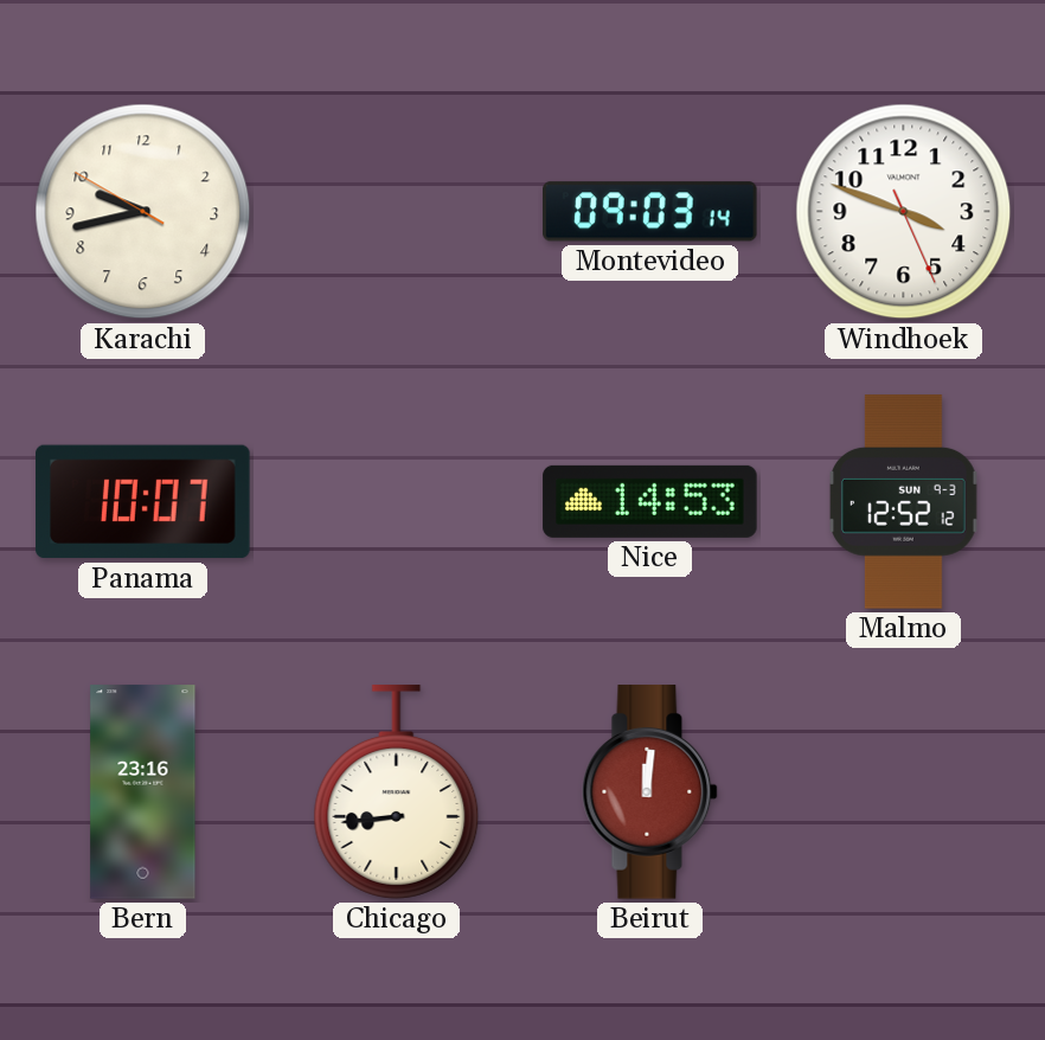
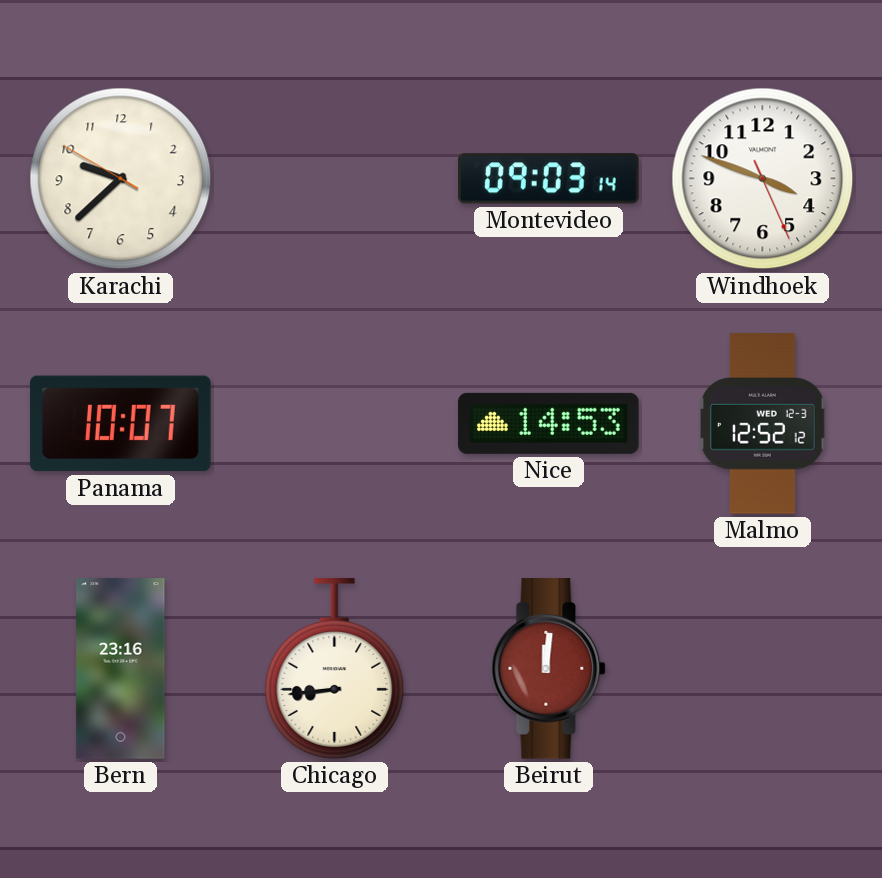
Karachi: 9:42 -> 9:37 (121, 179)
Malmo date: SUN 9-3 -> WED 12-3 (763, 424)
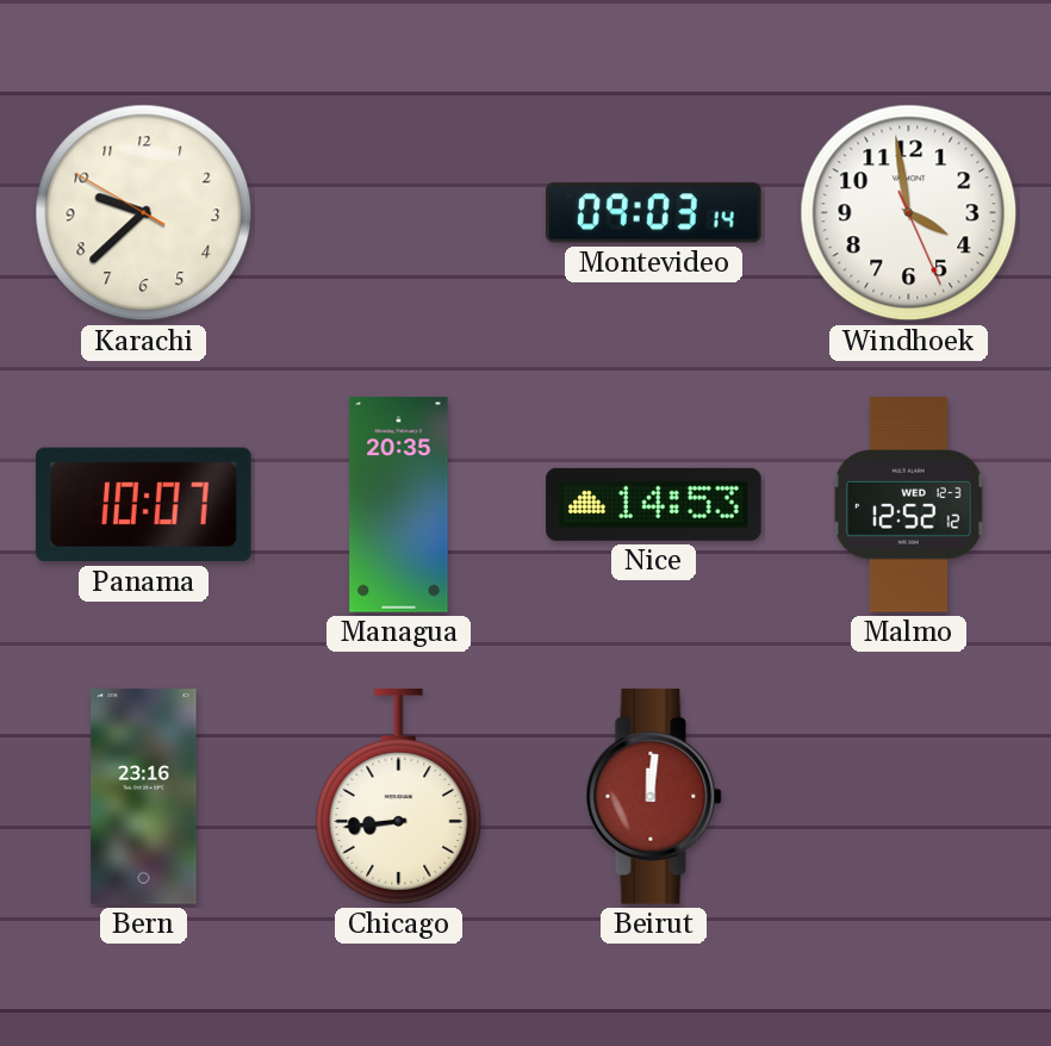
Windhoek: 3:48 -> 3:58 (909, 213)
Managua: none -> 20:35 (399, 505)
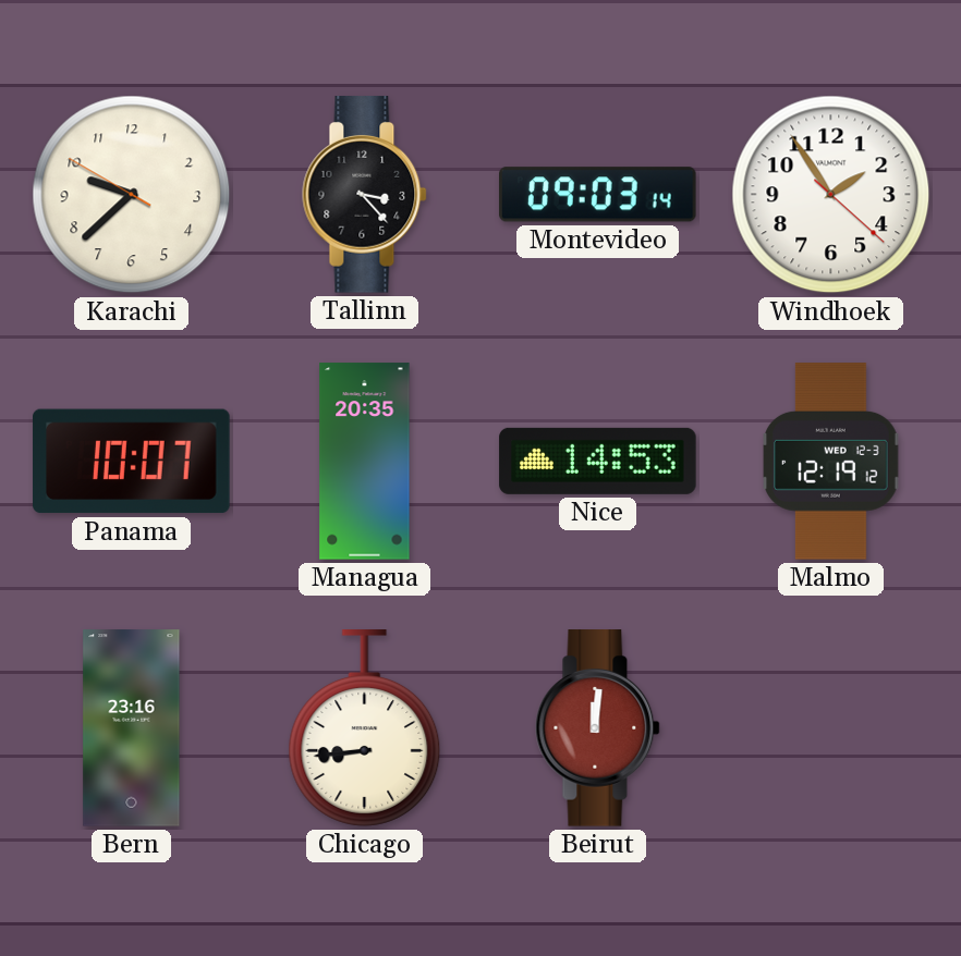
Tallinn: none -> 3:23 (365, 195)
Windhoek: 3:58 -> 1:54 (831, 195)
Malmo: 12:52 -> 12:19 (831, 462)
